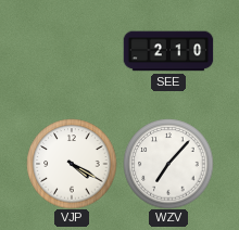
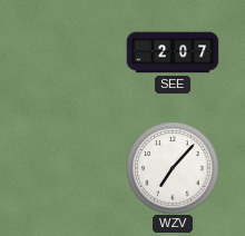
SEE: 2:10 -> 2:07 (173, 52)
VJP: 4:20 -> none (72, 164)
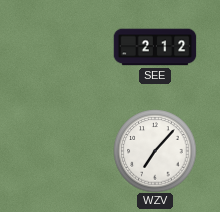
SEE: 2:07 -> 2:12 (155, 47)
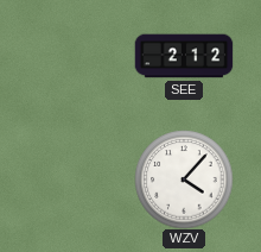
WZV: 7:07 -> 4:07 (184, 179)
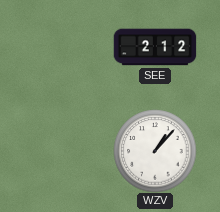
WZV: 4:07 -> 1:07 (155, 151)
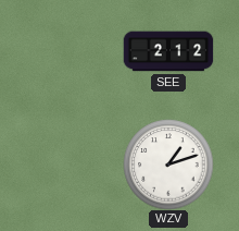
WZV: 1:07 -> 1:12 (168, 165)
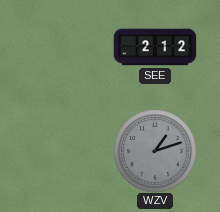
WZV dial: white -> grey (155, 151)
